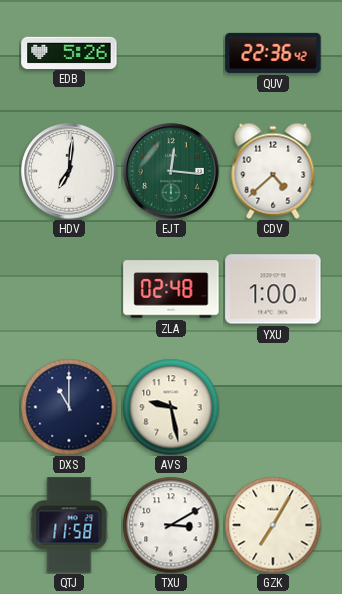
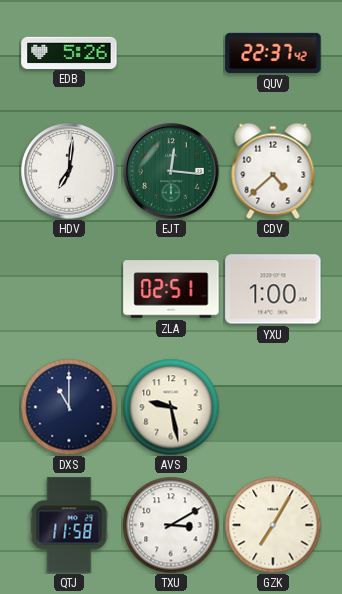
QUV: 22:36 -> 22:37 (273, 53)
ZLA: 02:48 -> 02:51 (171, 289)
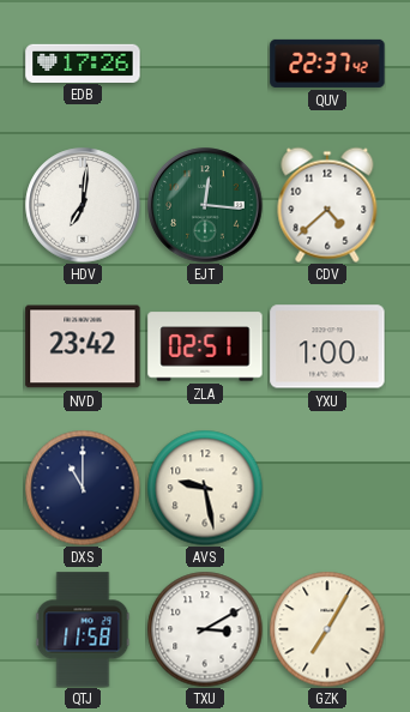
EDB: 5:26 -> 17:26 (83, 62)
NVD: none -> 23:42 (83, 346)
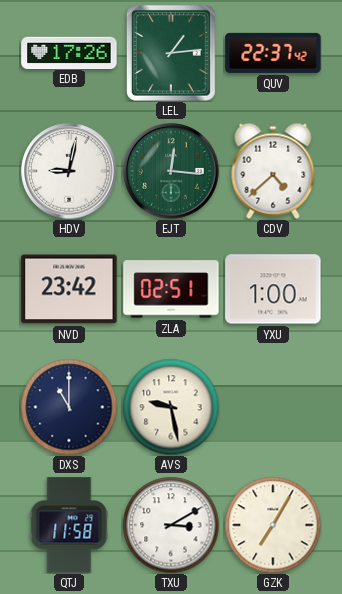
LEL: none -> 1:14 (171, 53)
HDV: 7:01 -> 9:02 (69, 171)
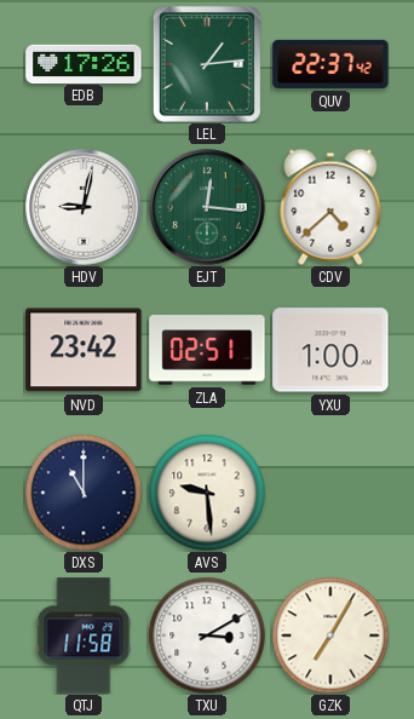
AVS: 9:28 -> 9:29 (207, 493)
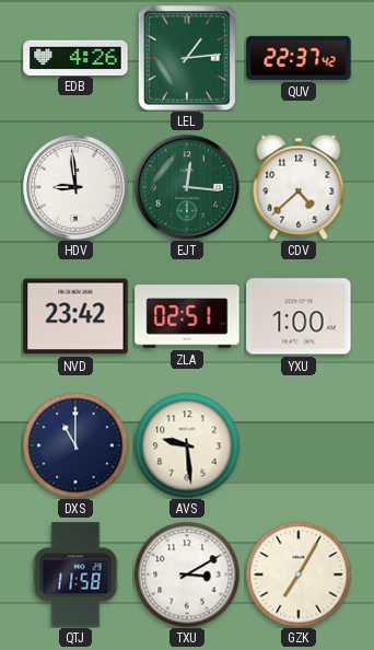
EDB: 17:26 -> 4:26 (75, 57)
HDV: 9:02 -> 8:59 (75, 187)
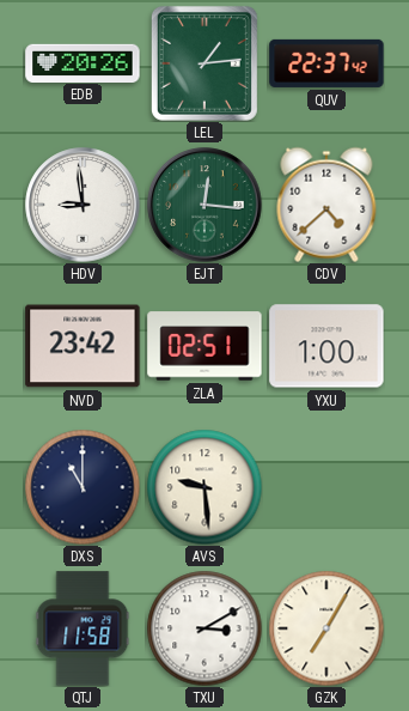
EDB: 4:26 -> 20:26 (83, 62)
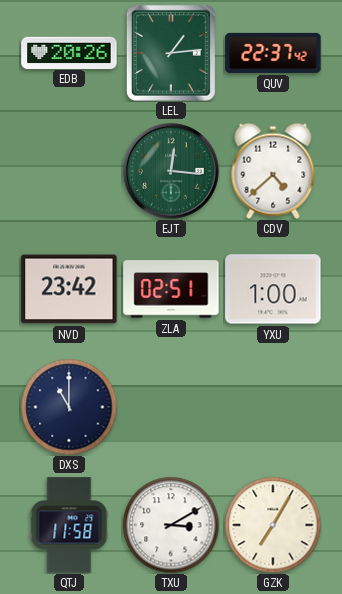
HDV: 8:59 -> none (83, 205)
AVS: 9:29 -> none (204, 487)
